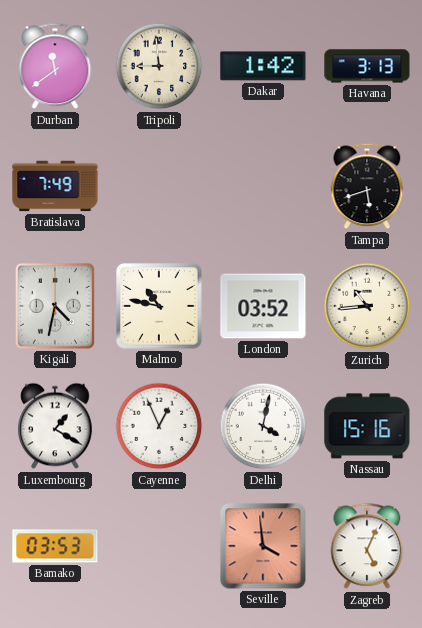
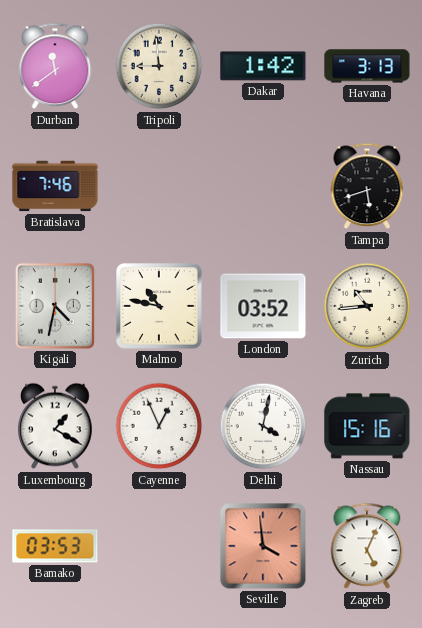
Bratislava: 7:49 -> 7:46 (55, 186)
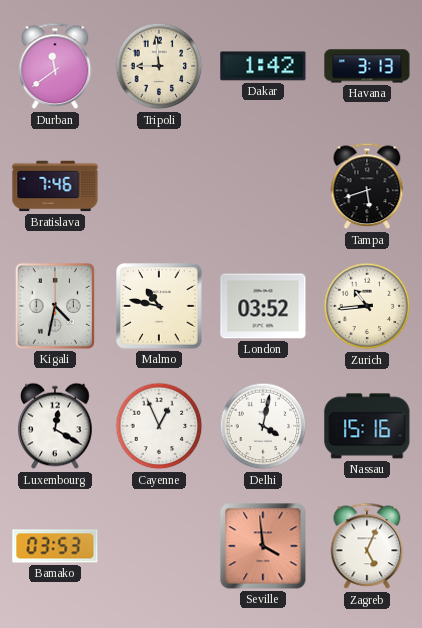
Luxembourg: 1:20 -> 12:20 (55, 426)
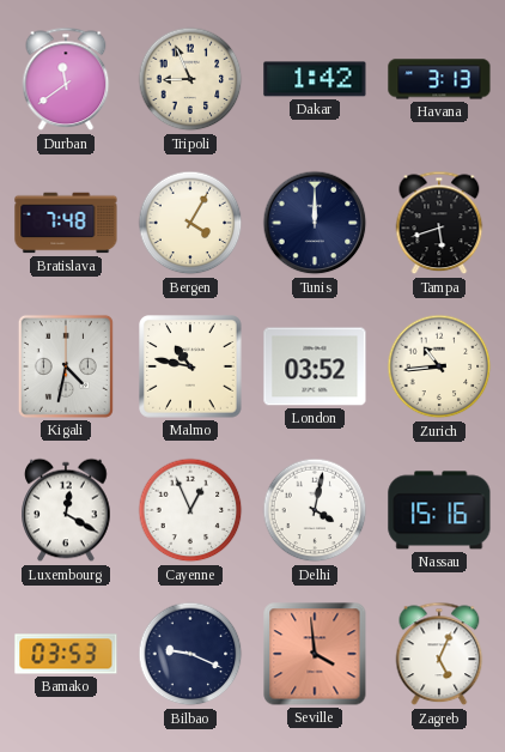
Tripoli: 8:59 -> 8:56 (190, 79)
Bratislava: 7:46 -> 7:48 (66, 223)
Bergen: none -> 4:05 (190, 223)
Tunis: none -> 12:00 (315, 223)
Bilbao: none -> 9:19 (190, 654)
